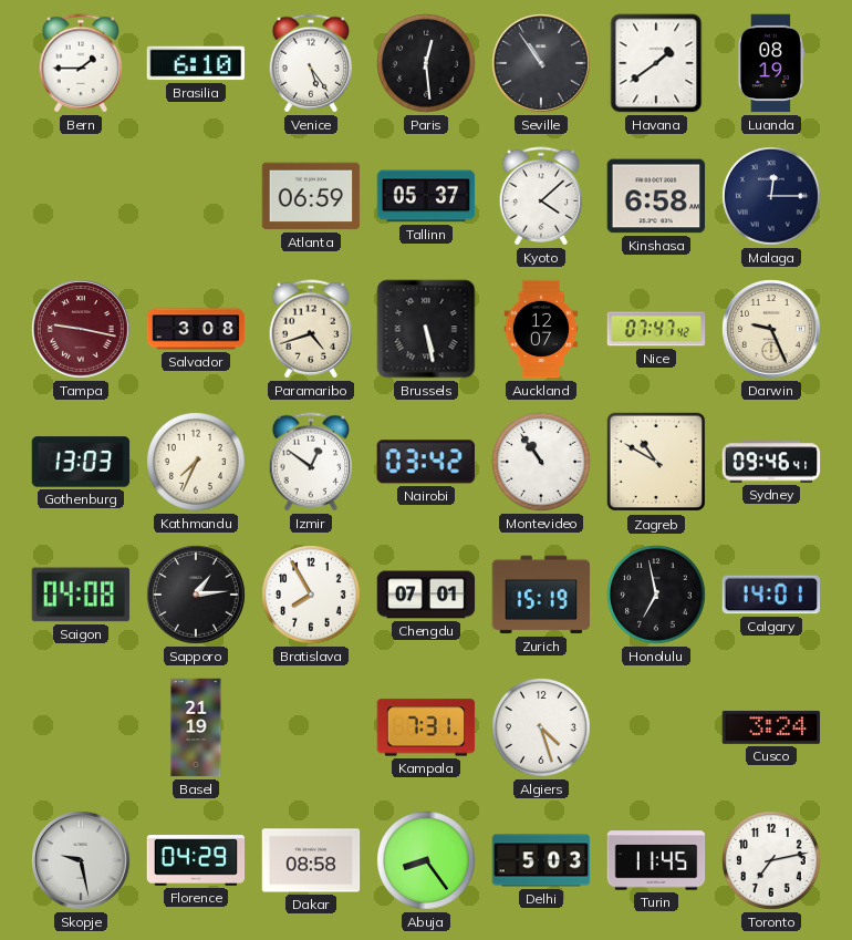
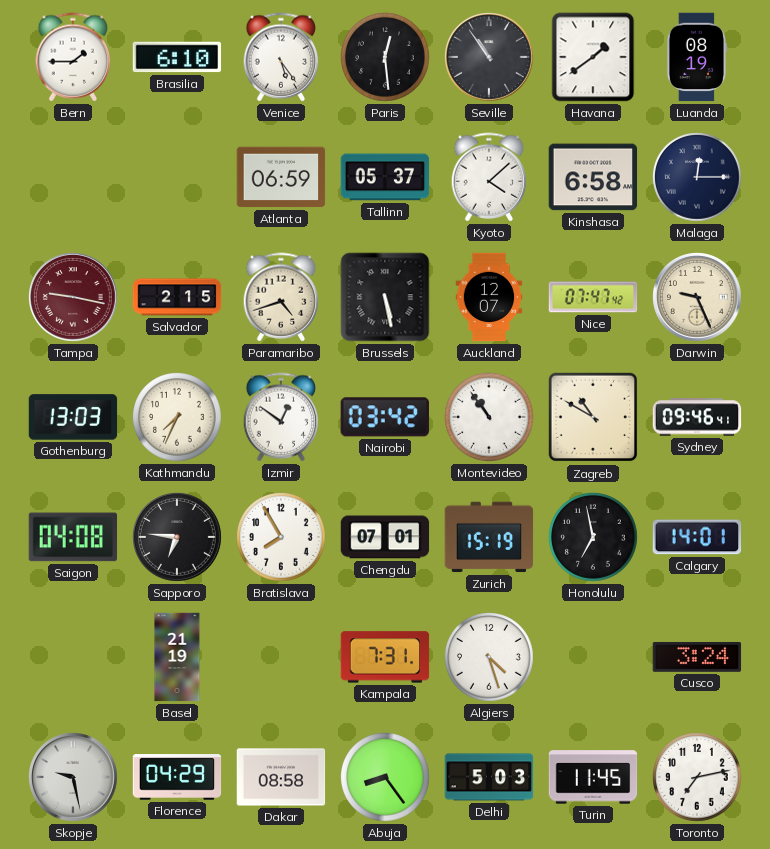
Salvador: 3:08 -> 2:15 (177, 297)
Sapporo: 1:14 -> 6:46 (178, 538)
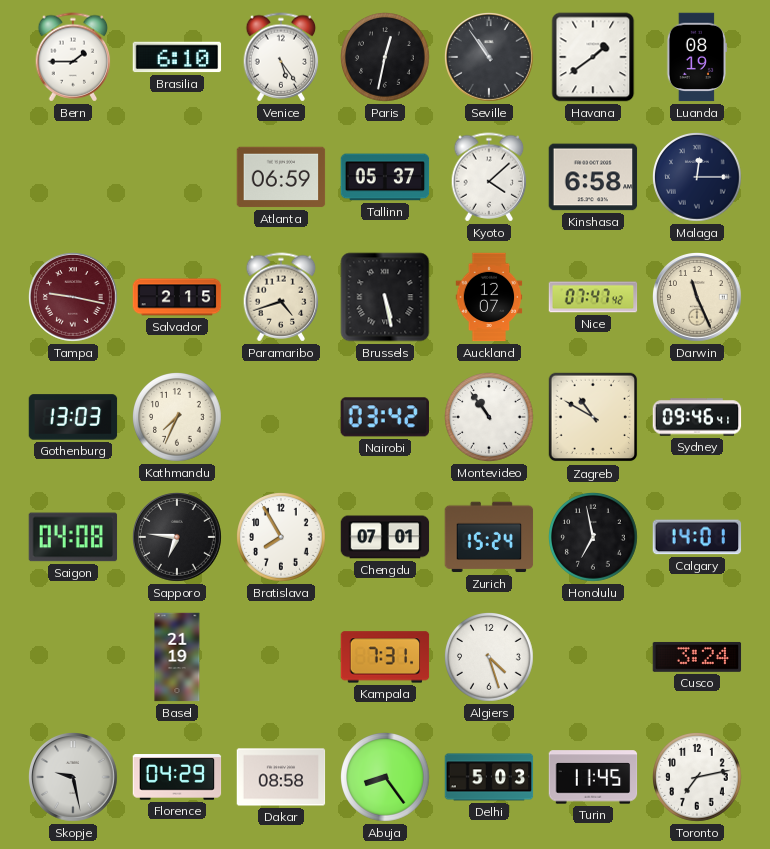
Paris: 12:29 -> 12:32 (386, 58)
Darwin: 9:26 -> 11:26 (698, 298)
Izmir: 12:51 -> none (281, 417)
Zurich: 15:19 -> 15:24 (489, 537)
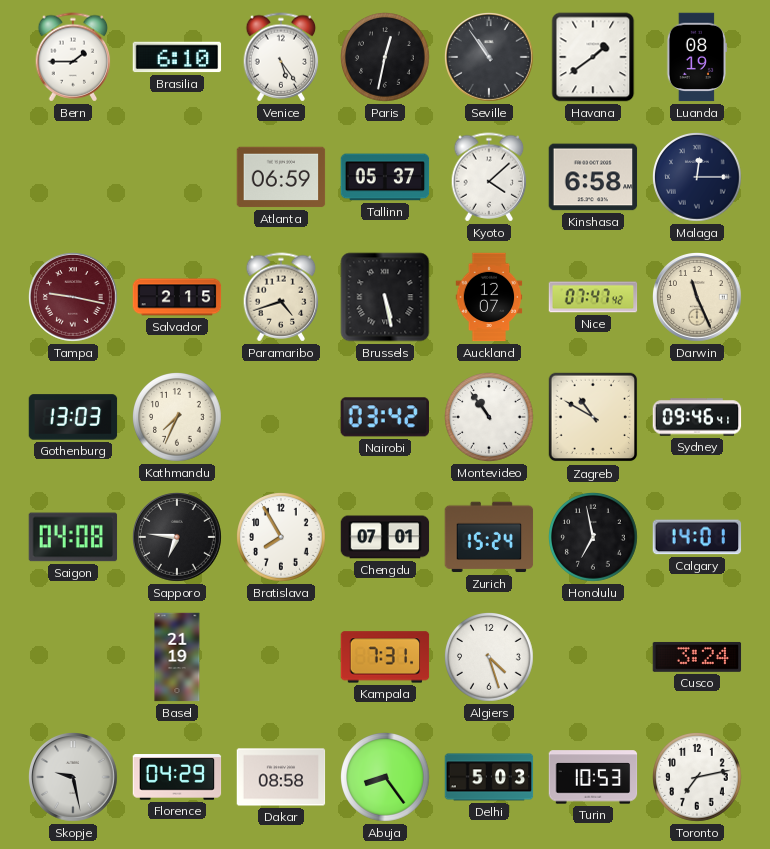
Turin: 11:45 -> 10:53 (593, 777)
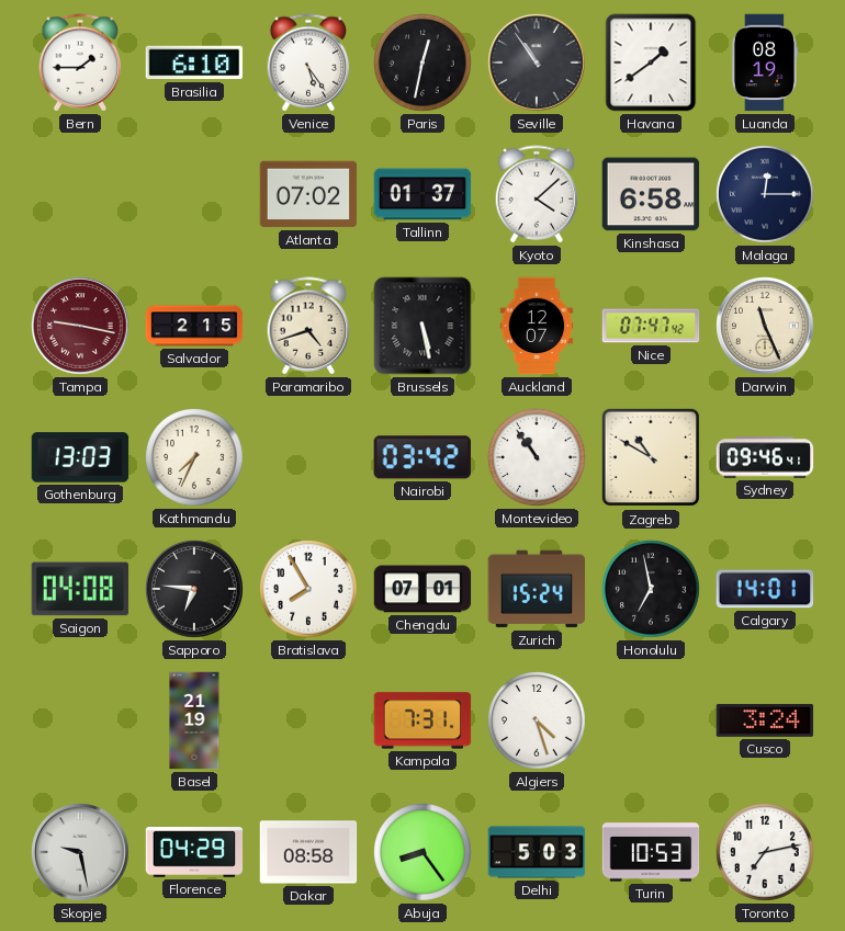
Atlanta: 06:59 -> 07:02 (308, 194)
Tallinn: 05:37 -> 01:37 (422, 194)
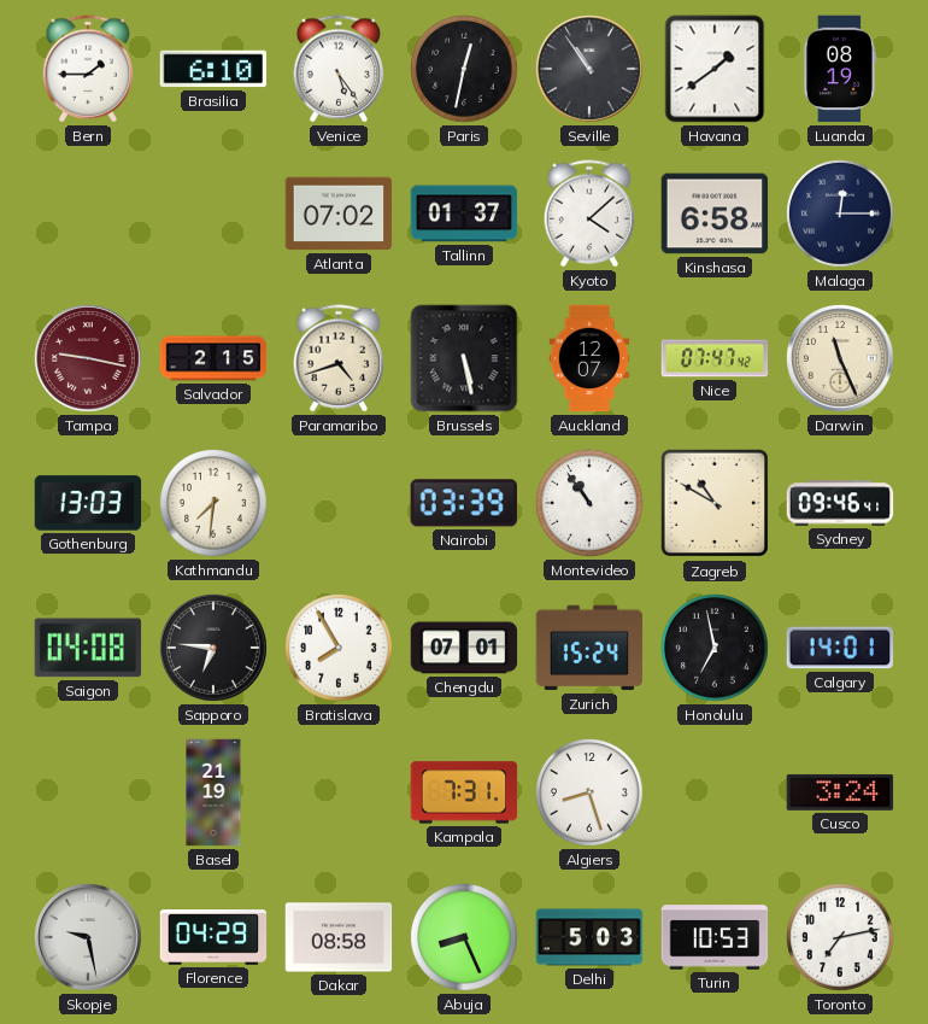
Kathmandu: 7:34 -> 7:31 (215, 504)
Nairobi: 03:42 -> 03:39 (464, 503)
Algiers: 4:27 -> 8:27 (591, 794)
Abuja: 8:24 -> 8:26 (465, 938)
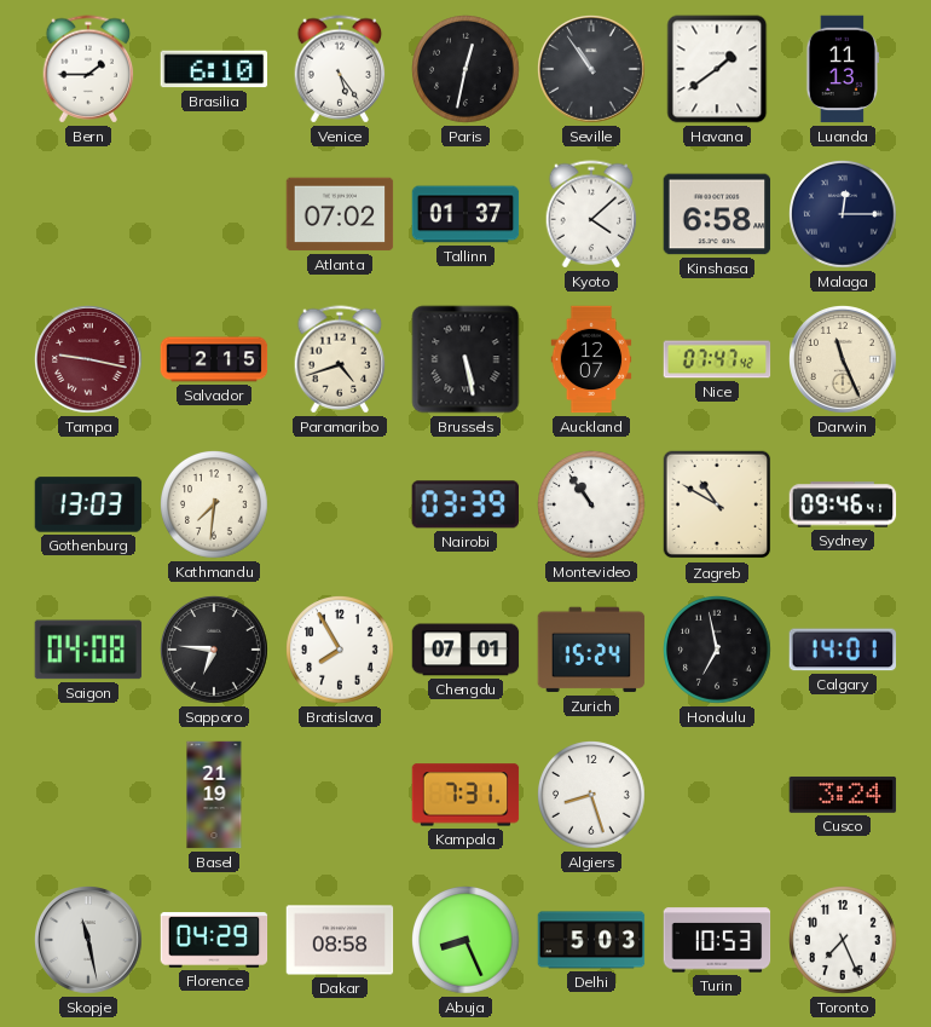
Luanda: 08:19 -> 11:13 (842, 69)
Skopje: 9:28 -> 11:28 (89, 941)
Toronto: 7:13 -> 7:26 (844, 941)
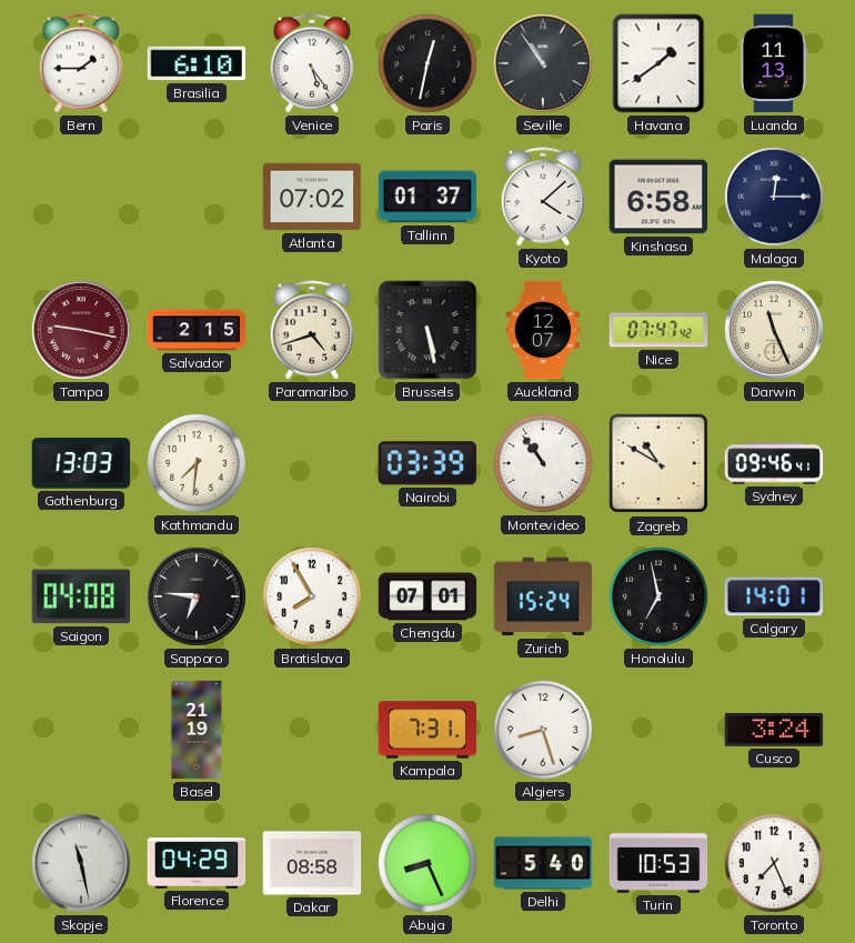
Delhi: 5:03 -> 5:40 (543, 863)
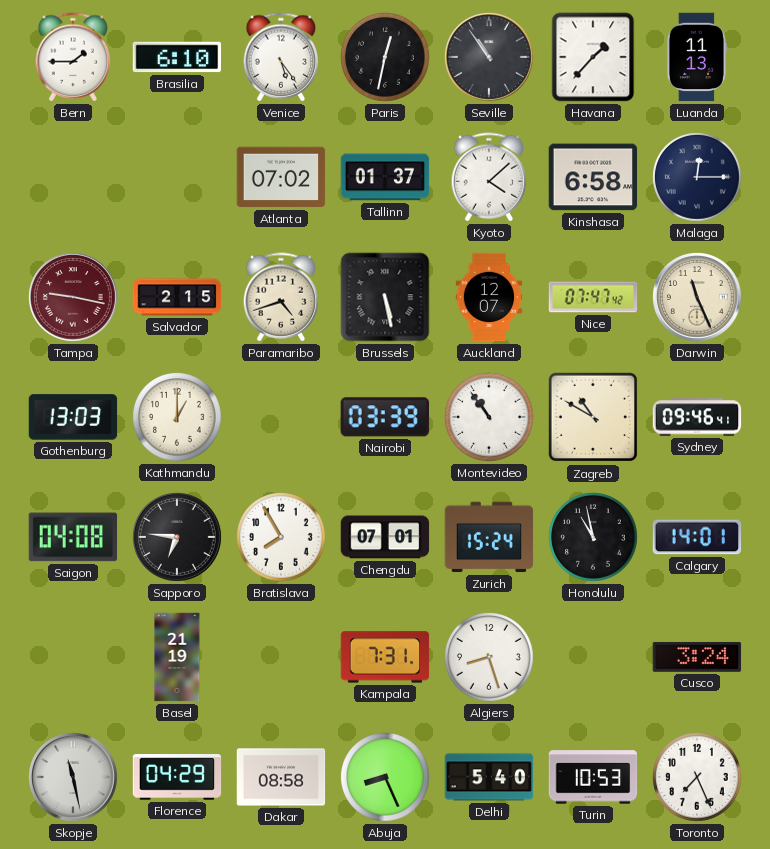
Havana: 1:39 -> 1:37 (593, 57)
Kathmandu: 7:31 -> 1:00 (178, 418)
Honolulu: 6:58 -> 10:58 (594, 538)
